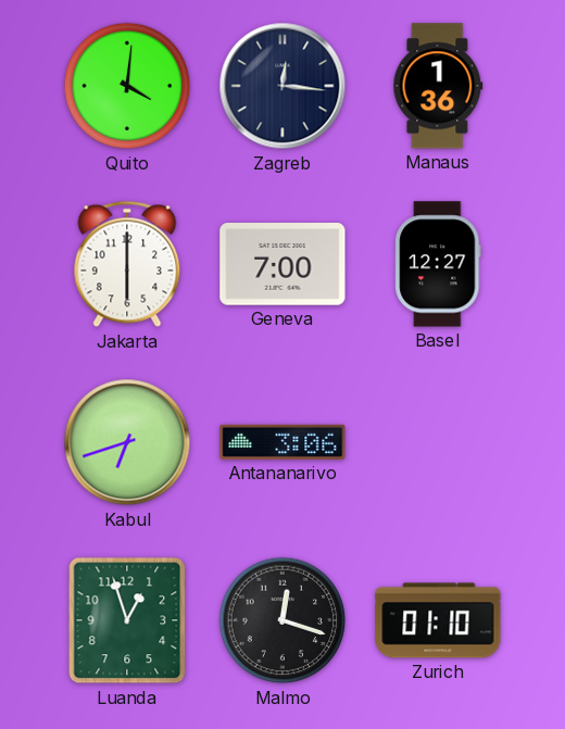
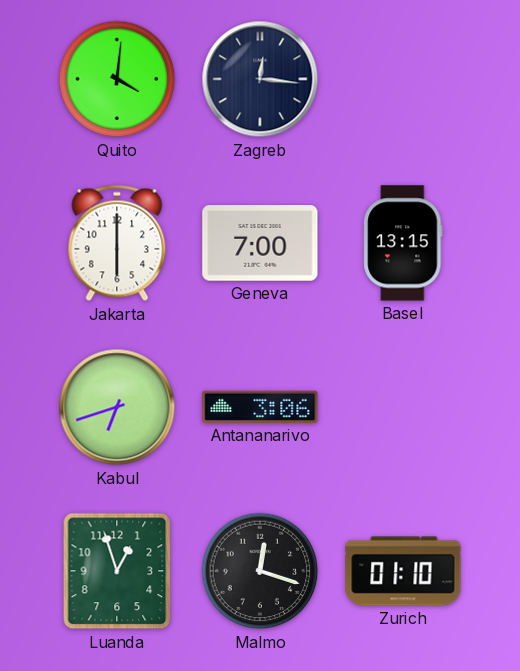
Manaus: 1:36 -> none (438, 86)
Basel: 12:27 -> 13:15 (403, 243)
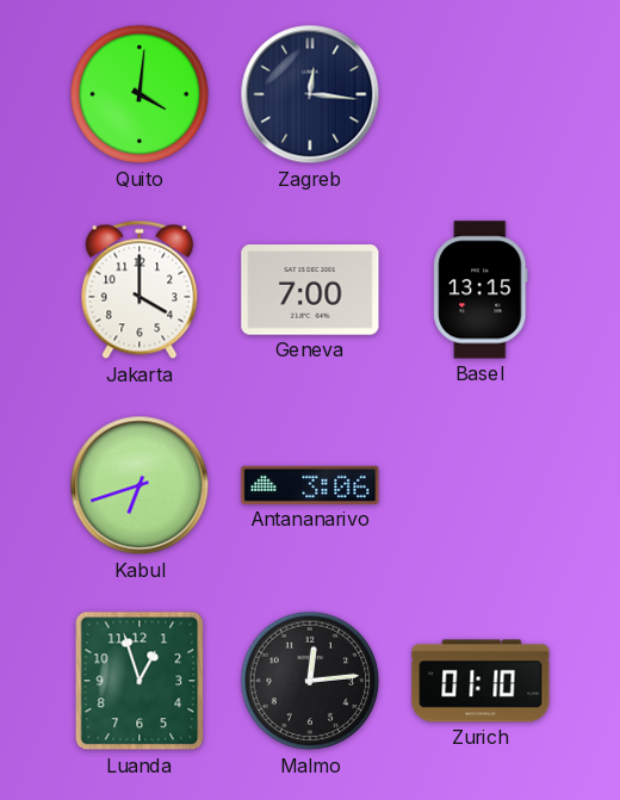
Jakarta: 6:00 -> 4:00 (139, 290)
Malmo: 12:18 -> 12:14 (310, 681)
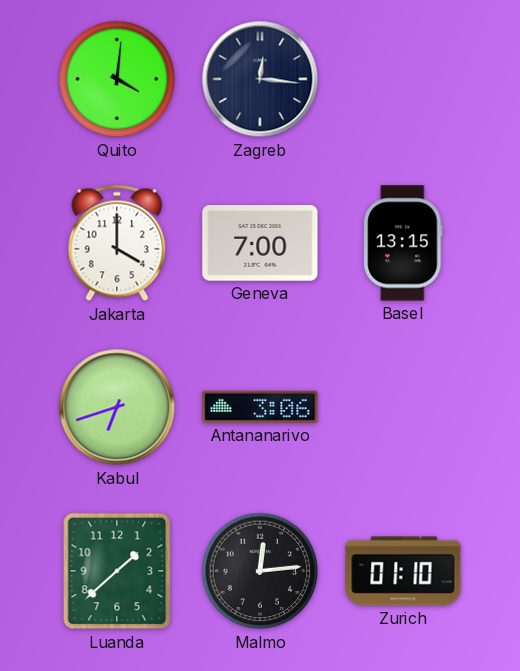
Luanda: 12:57 -> 1:38 (117, 571)
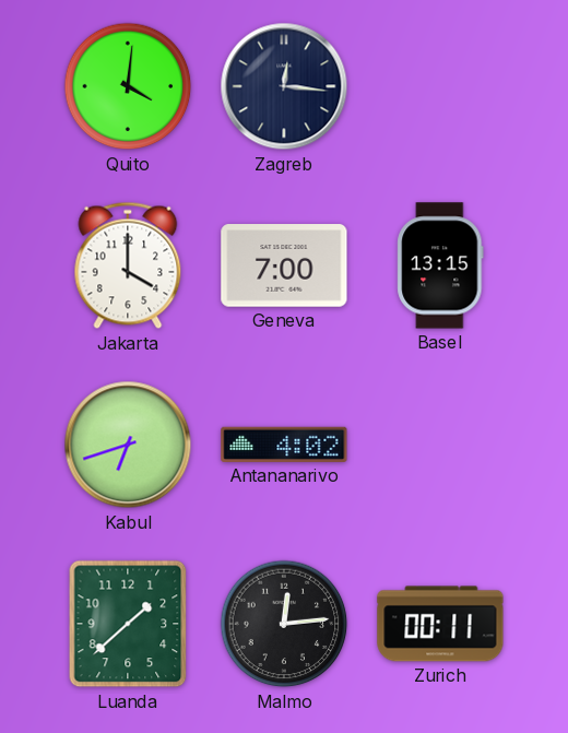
Antananarivo: 3:06 -> 4:02 (284, 445)
Zurich: 01:10 -> 00:11 (440, 624)
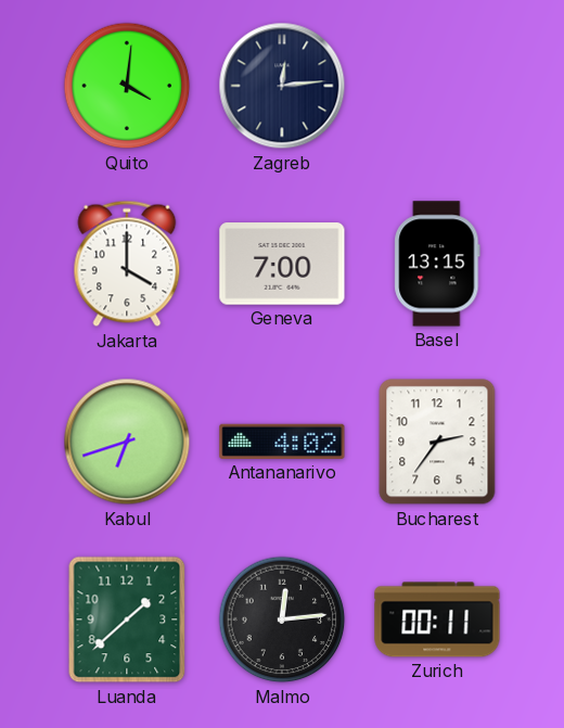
Zagreb: 12:16 -> 12:14 (282, 86)
Bucharest: none -> 2:36 (437, 442)
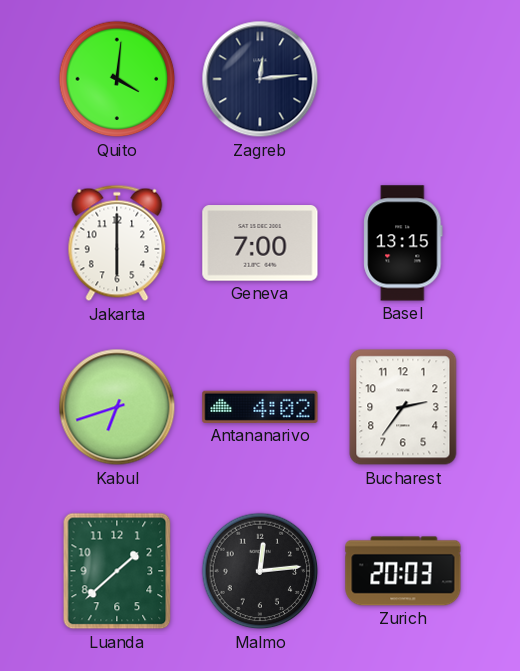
Jakarta: 4:00 -> 6:00 (117, 243)
Zurich: 00:11 -> 20:03 (403, 571)
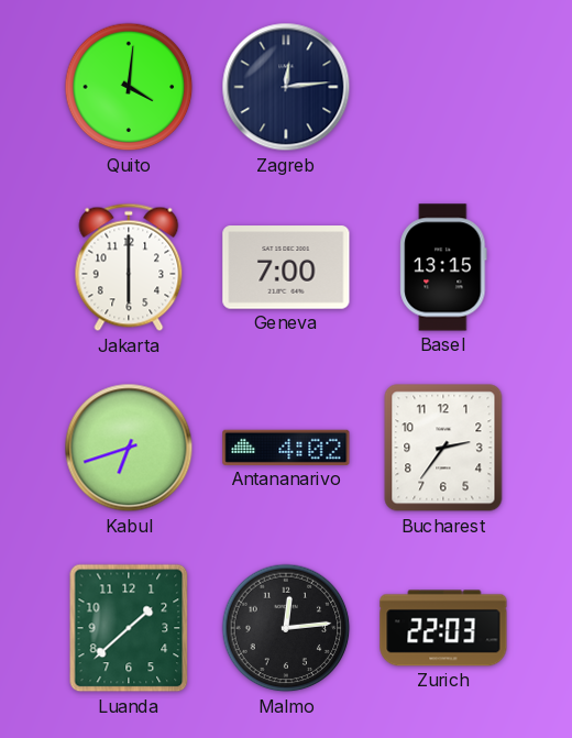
Zurich: 20:03 -> 22:03 (443, 628)
